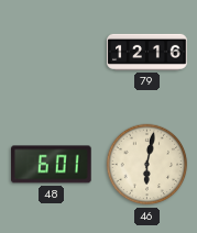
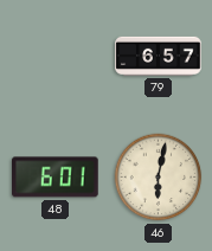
79: 12:16 -> 6:57 (159, 56)
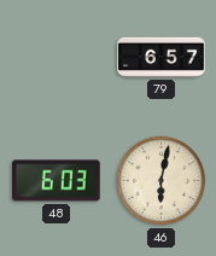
48: 6:01 -> 6:03 (57, 181)
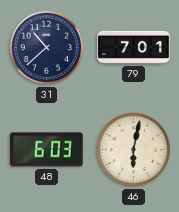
31: none -> 10:38 (47, 48)
79: 6:57 -> 7:01 (134, 47)
